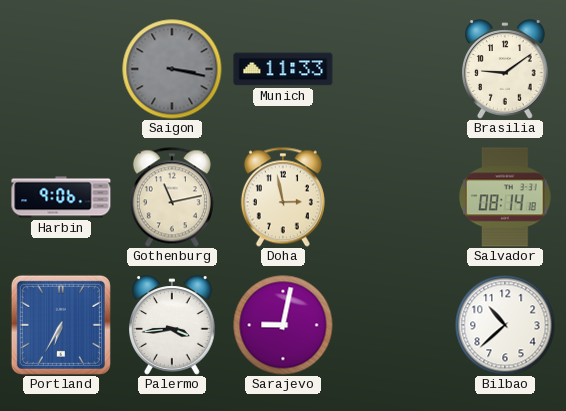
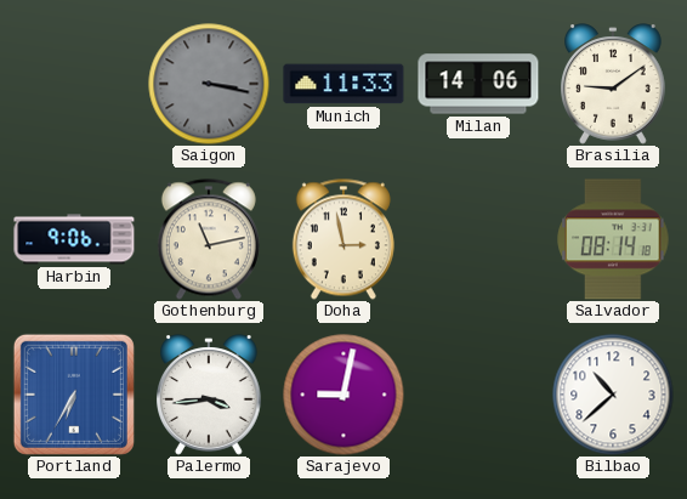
Milan: none -> 14:06 (478, 84)
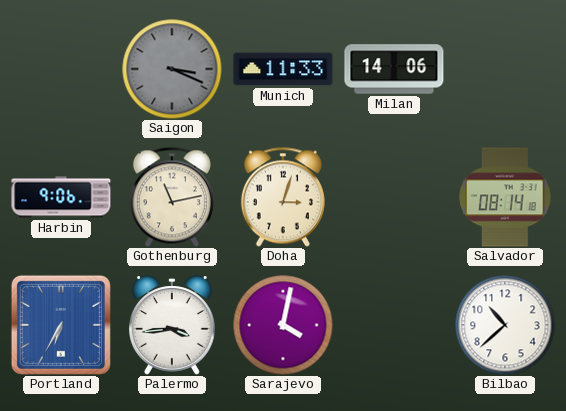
Saigon: 3:17 -> 3:19 (172, 69)
Brasilia: 9:09 -> none (614, 84)
Doha: 2:58 -> 3:03 (283, 197)
Sarajevo: 9:02 -> 4:02 (283, 325)
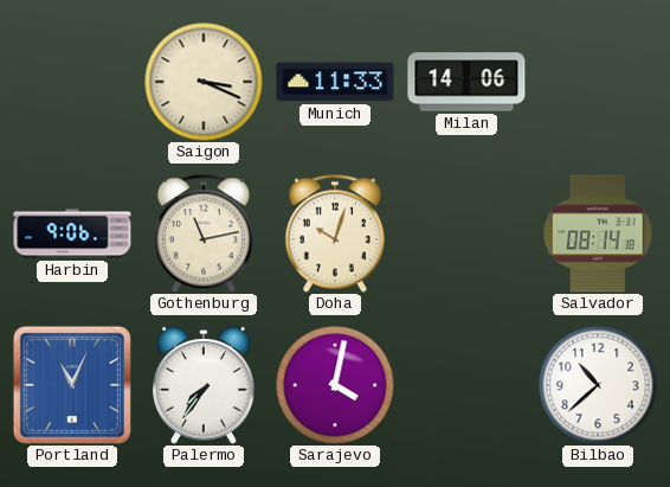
Saigon dial: grey -> cream (204, 82)
Doha: 3:03 -> 10:03 (335, 233)
Portland: 6:35 -> 11:04 (72, 385)
Palermo: 3:44 -> 7:36 (205, 385)
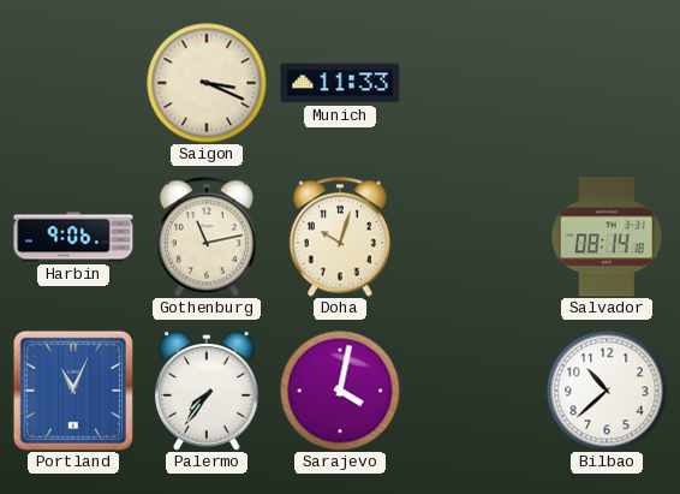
Milan: 14:06 -> none (466, 82)
